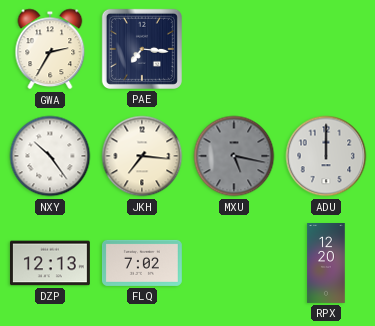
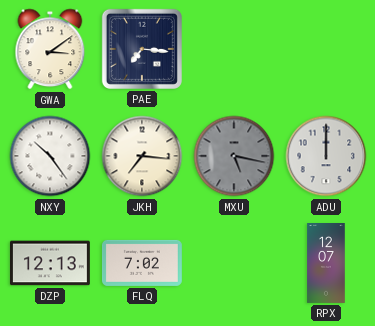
GWA: 2:35 -> 3:09 (50, 49)
RPX: 12:20 -> 12:07 (326, 264)
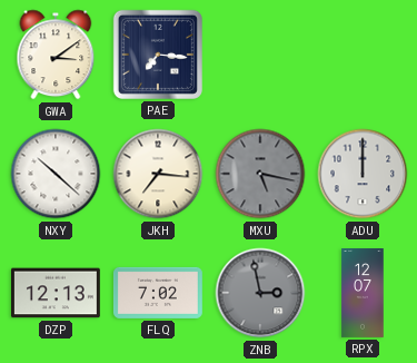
NXY: 10:24 -> 10:22 (56, 174)
ZNB: none -> 2:58 (260, 293)
